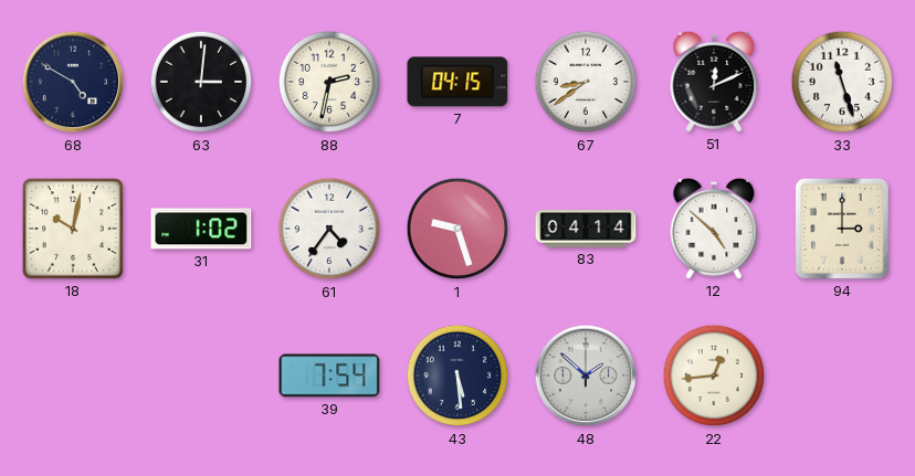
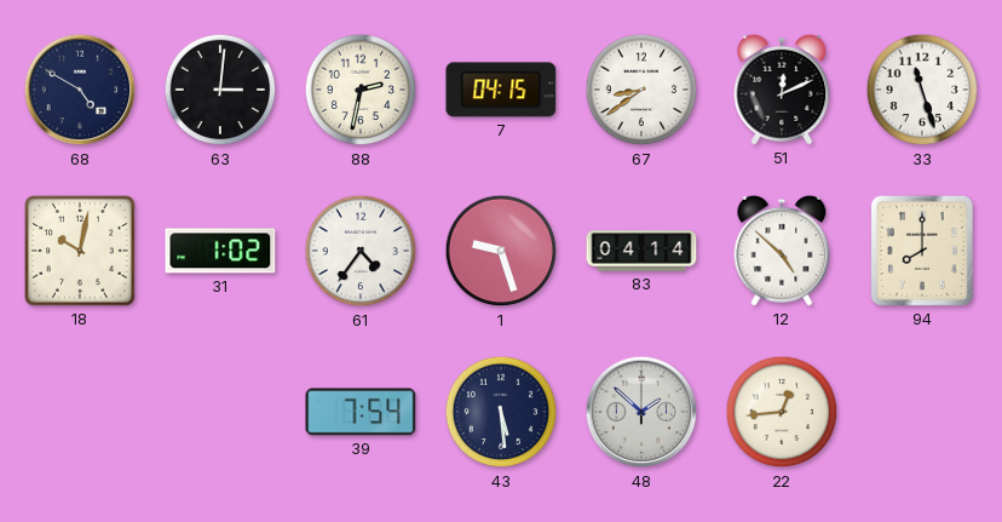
94: 3:00 -> 8:00 (922, 251)
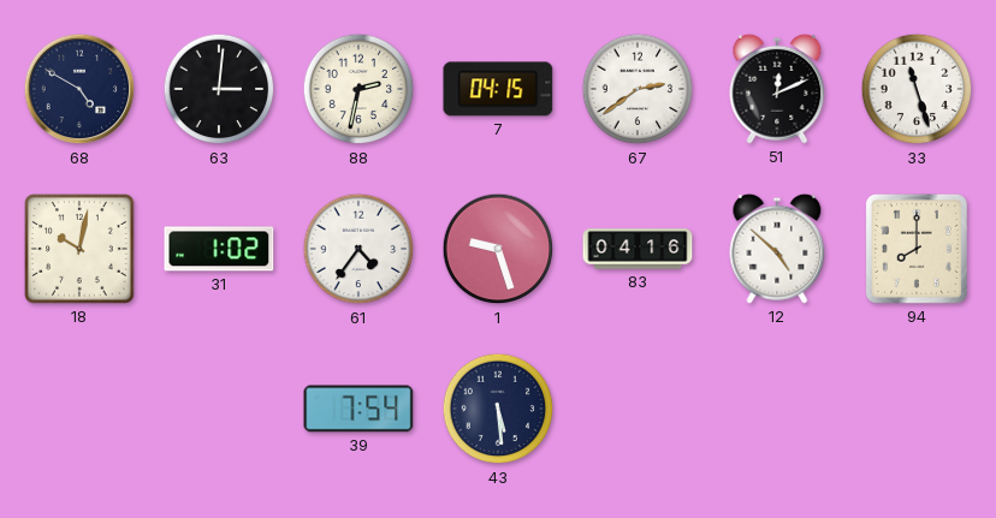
67: 8:39 -> 2:39 (638, 89)
83: 04:14 -> 04:16 (638, 249)
48: 1:52 -> none (641, 412)
22: 12:44 -> none (782, 412)
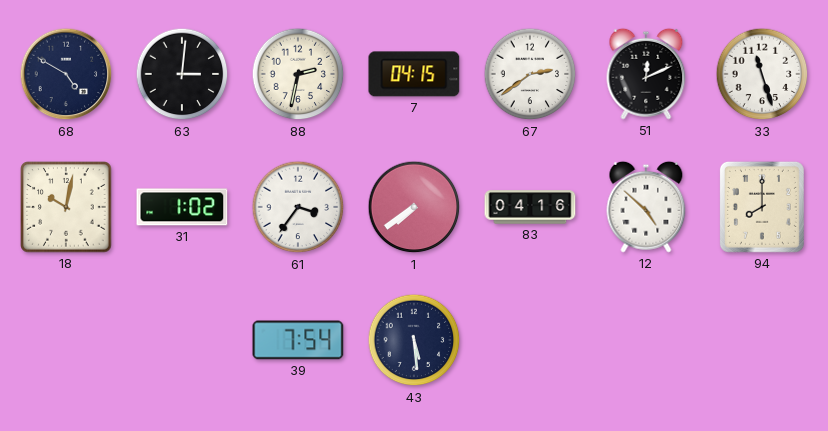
61: 4:36 -> 3:36 (298, 207)
1: 9:27 -> 7:39 (414, 207)
